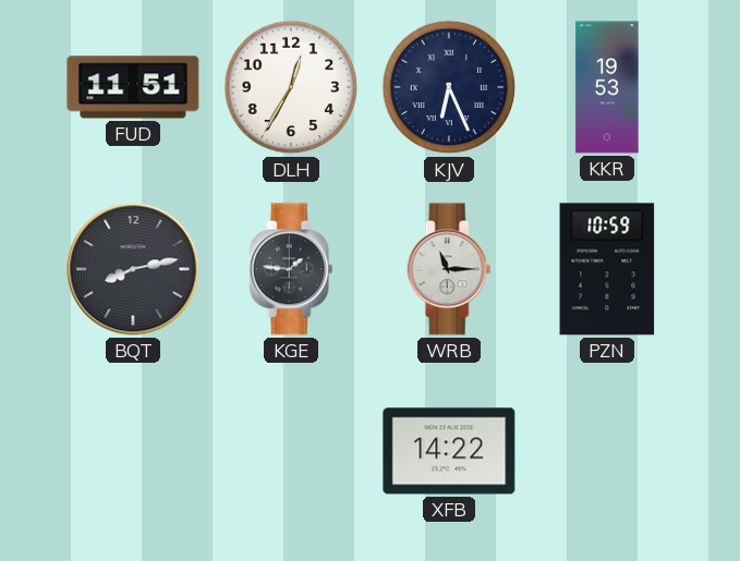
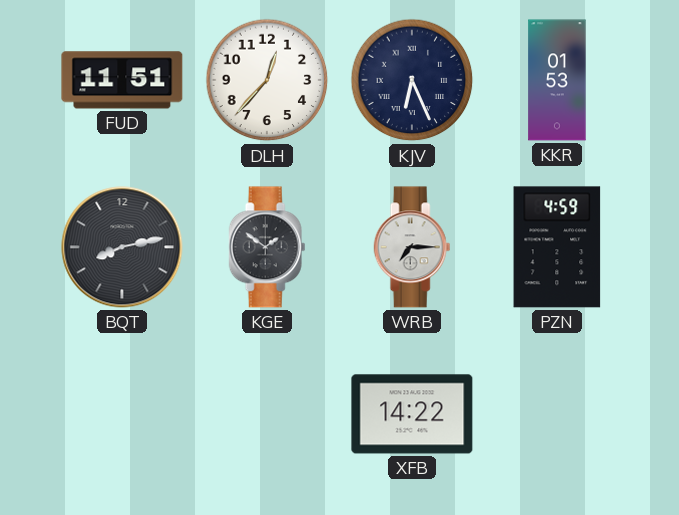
DLH: 12:35 -> 12:37 (267, 80)
KKR: 19:53 -> 01:53 (557, 80)
KGE: 1:46 -> 1:51 (267, 247)
WRB: 11:15 -> 7:15 (412, 247)
PZN: 10:59 -> 4:59 (557, 247)
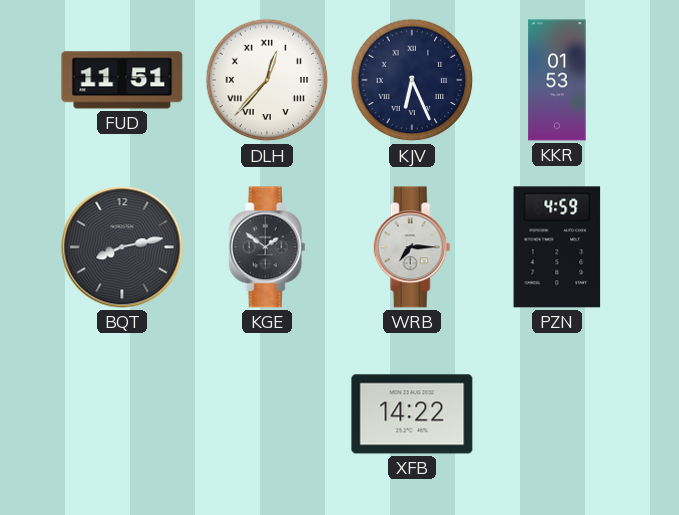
DLH numerals: Arabic -> Roman (267, 80)
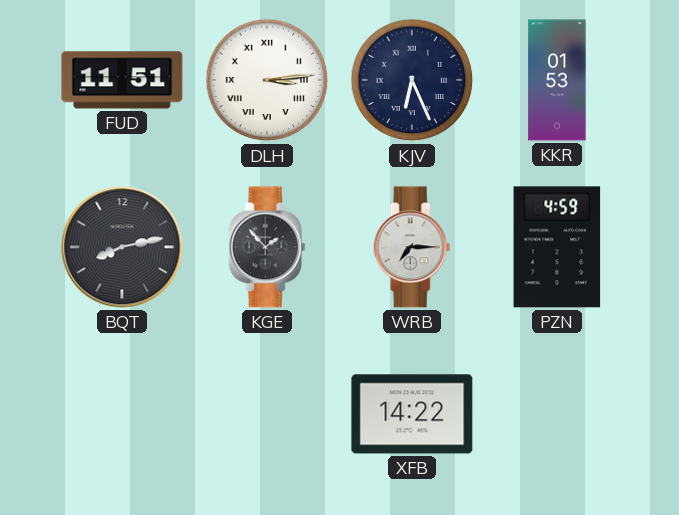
DLH: 12:37 -> 3:14 (267, 80)
KGE: 1:51 -> 1:53 (267, 247)
